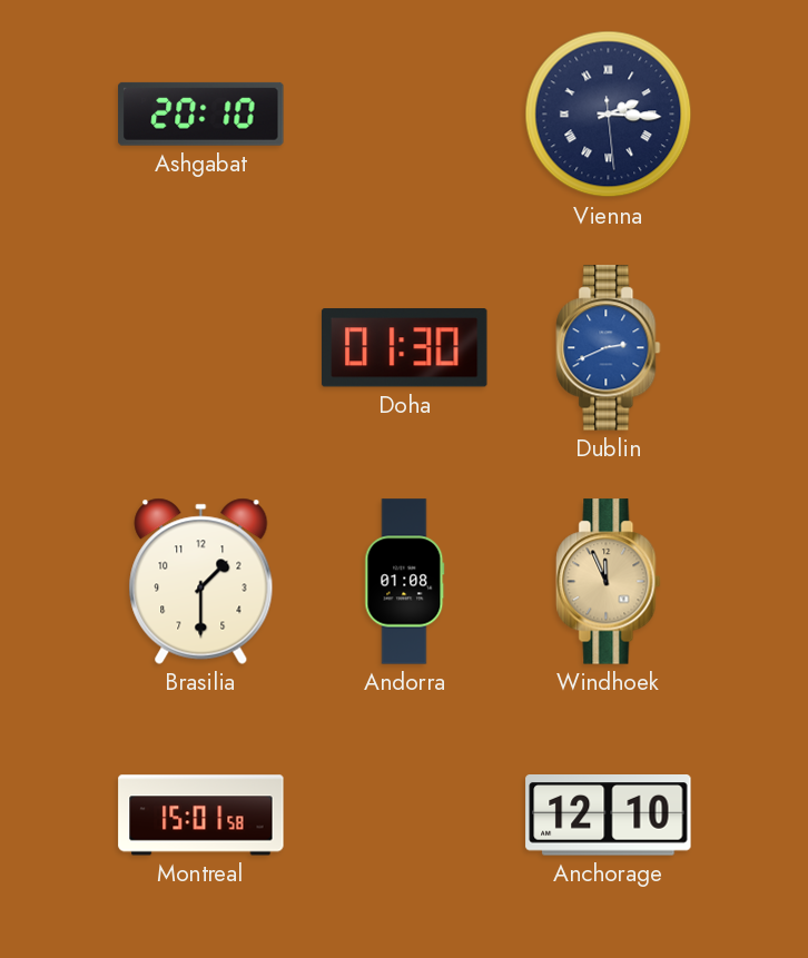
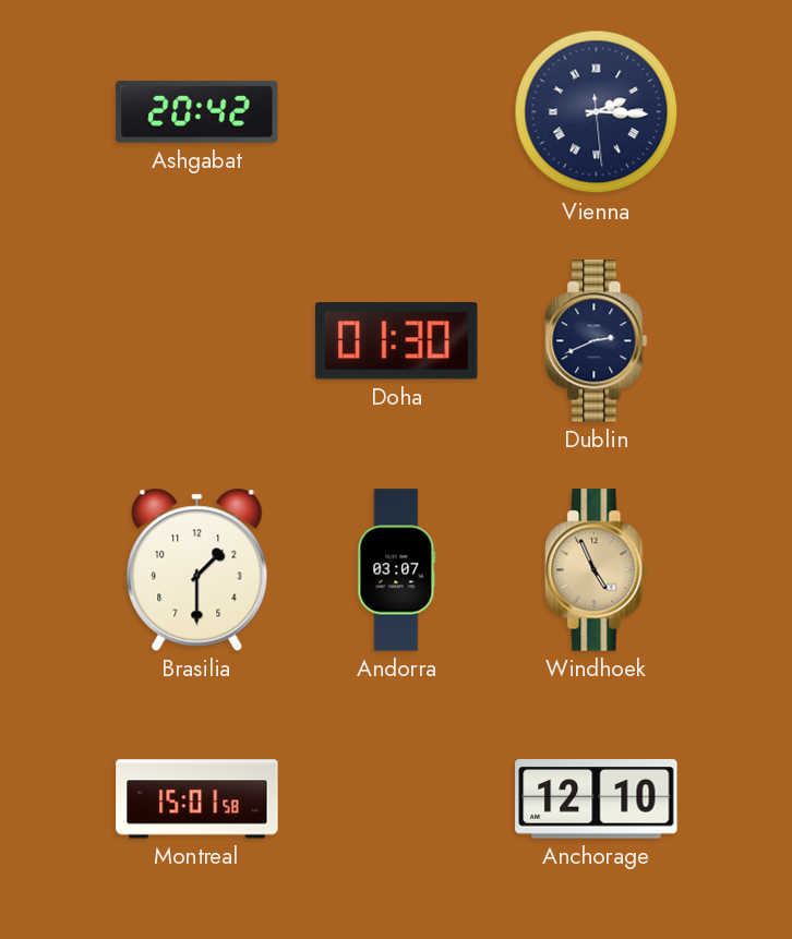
Ashgabat: 20:10 -> 20:42 (197, 111)
Dublin dial: blue -> navy (597, 341)
Andorra: 01:08 -> 03:07 (397, 570)
Windhoek: 11:56 -> 4:56 (597, 570)
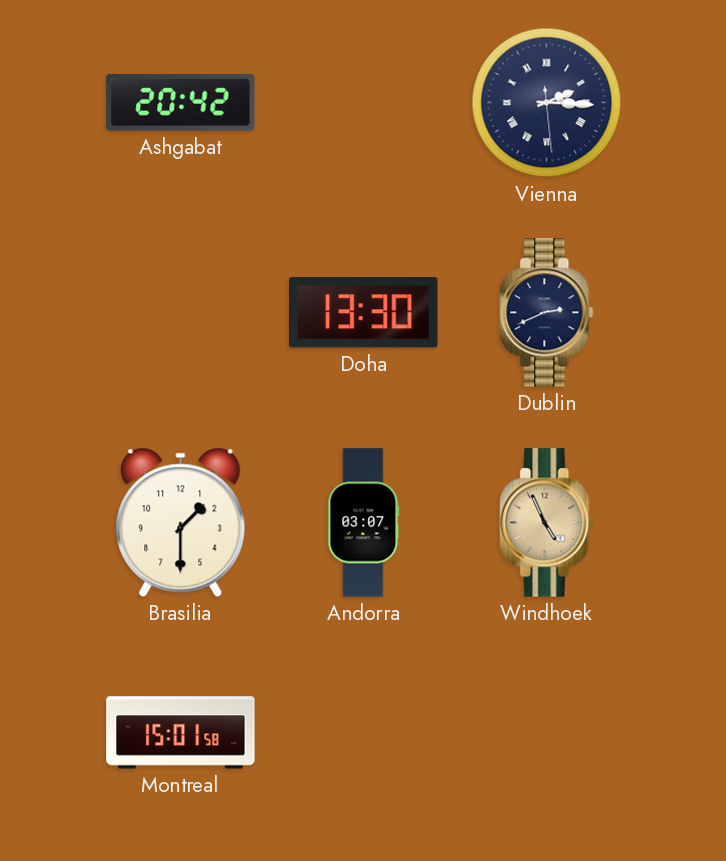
Doha: 01:30 -> 13:30 (363, 313)
Anchorage: 12:10 -> none (597, 799)
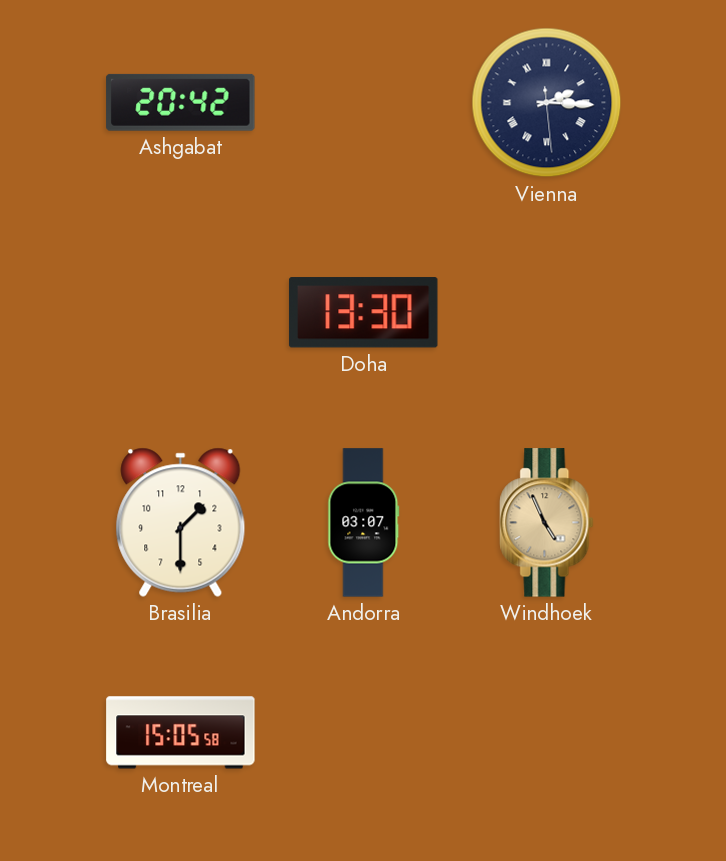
Dublin: 2:41 -> none (547, 313)
Montreal: 15:01 -> 15:05 (181, 733)
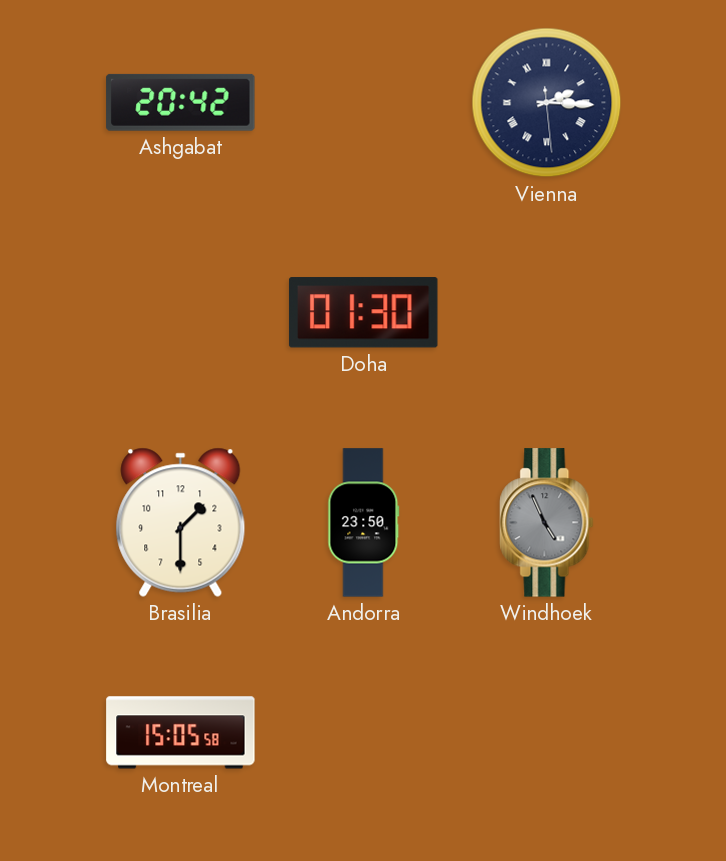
Doha: 13:30 -> 01:30 (363, 313)
Andorra: 03:07 -> 23:50 (364, 523)
Windhoek dial: champagne -> grey (547, 523)
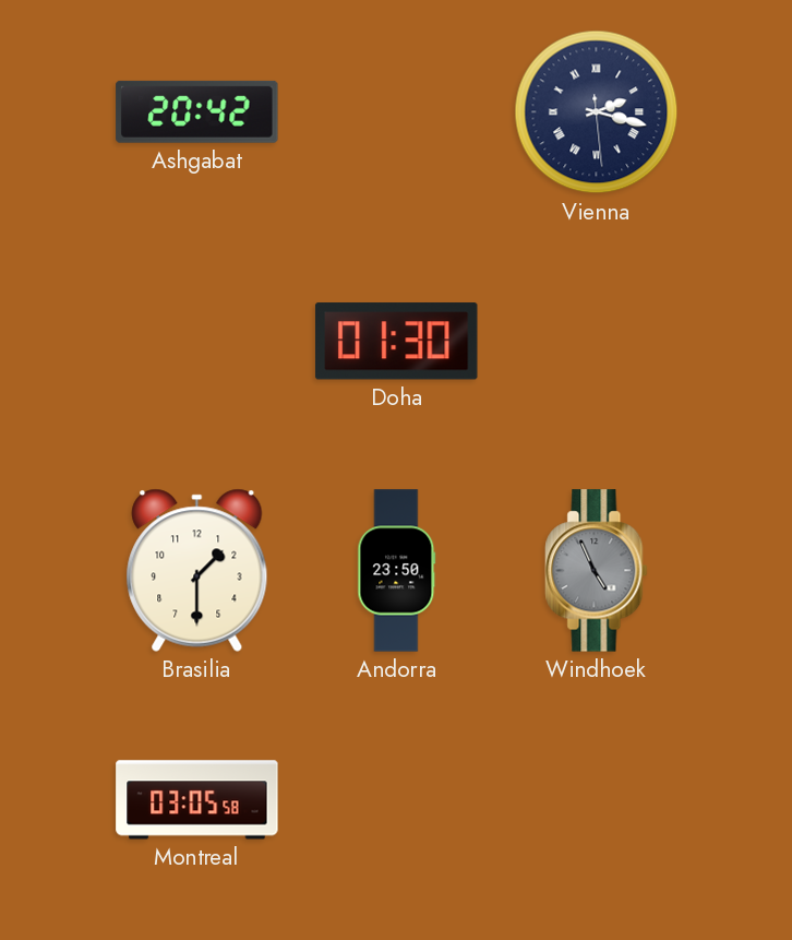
Vienna: 2:15 -> 2:17 (597, 112)
Montreal: 15:05 -> 03:05 (197, 800)
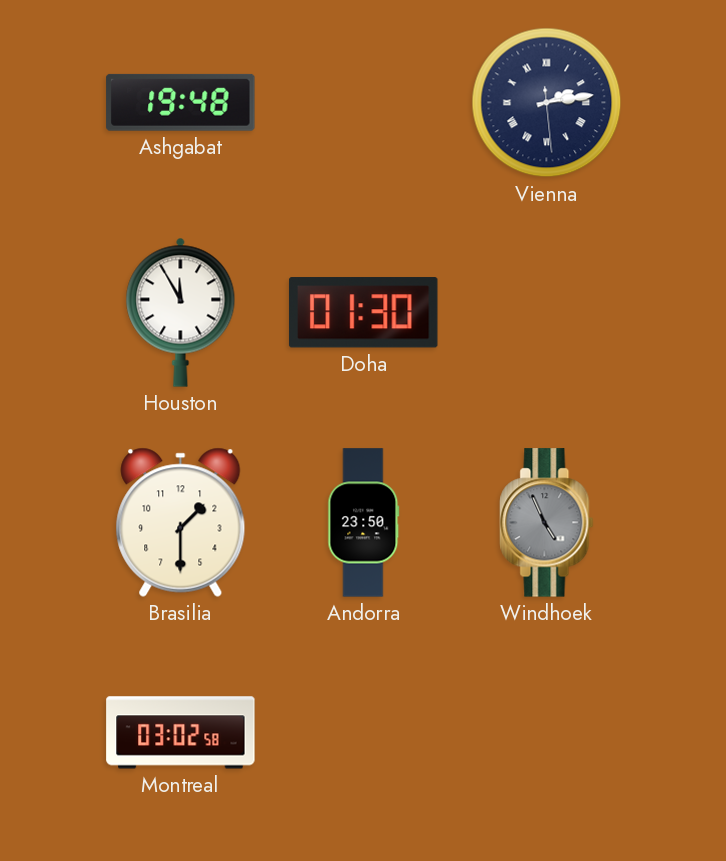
Ashgabat: 20:42 -> 19:48 (181, 102)
Vienna: 2:17 -> 2:13 (547, 103)
Houston: none -> 11:55 (181, 312)
Montreal: 03:05 -> 03:02 (181, 733)
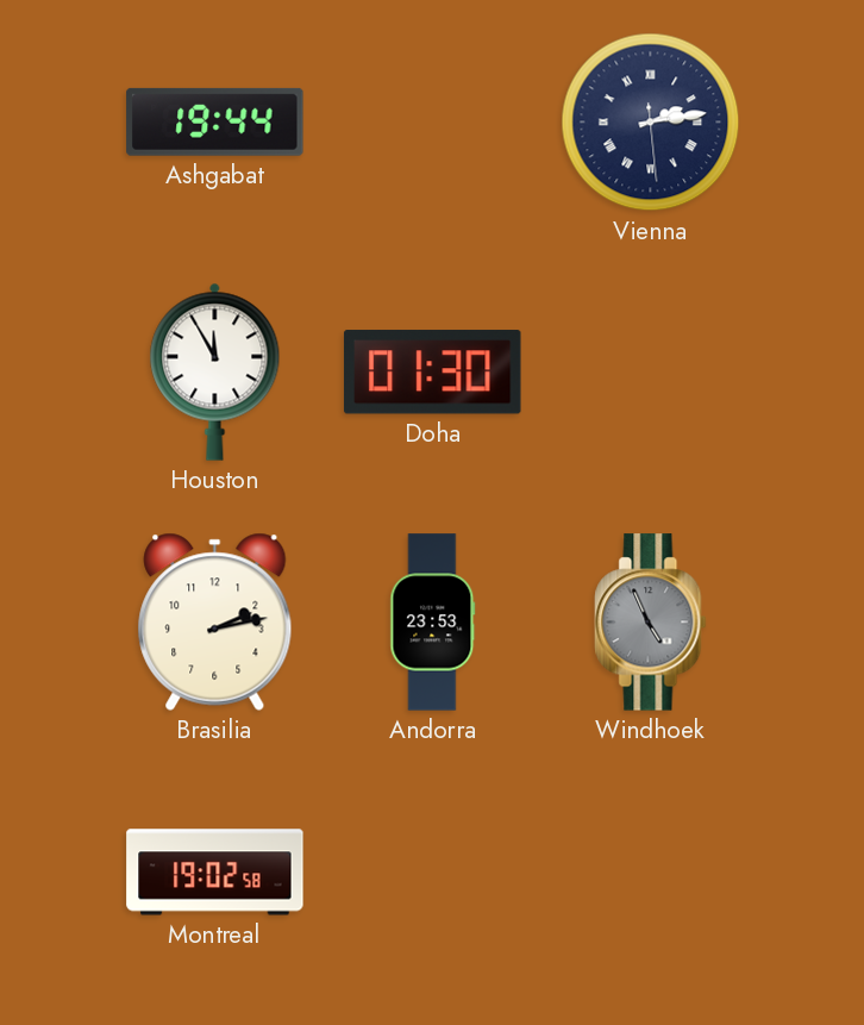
Ashgabat: 19:48 -> 19:44 (215, 121)
Brasilia: 1:30 -> 2:13 (215, 621)
Andorra: 23:50 -> 23:53 (433, 623)
Montreal: 03:02 -> 19:02 (215, 873)
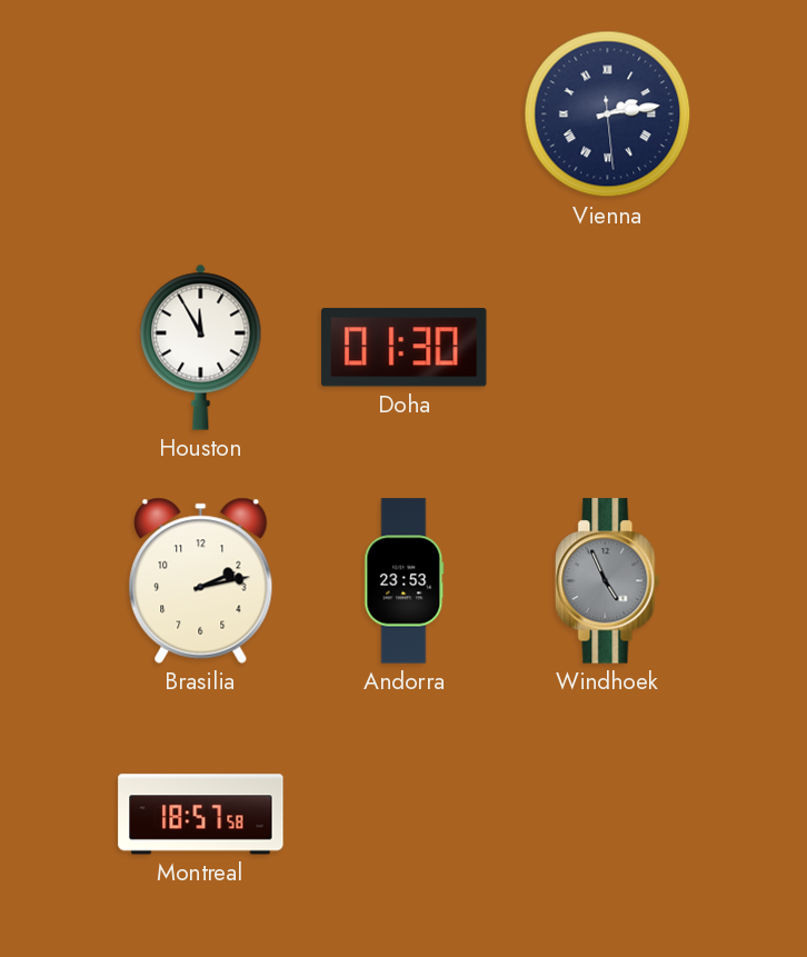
Ashgabat: 19:44 -> none (215, 121)
Montreal: 19:02 -> 18:57 (201, 815)
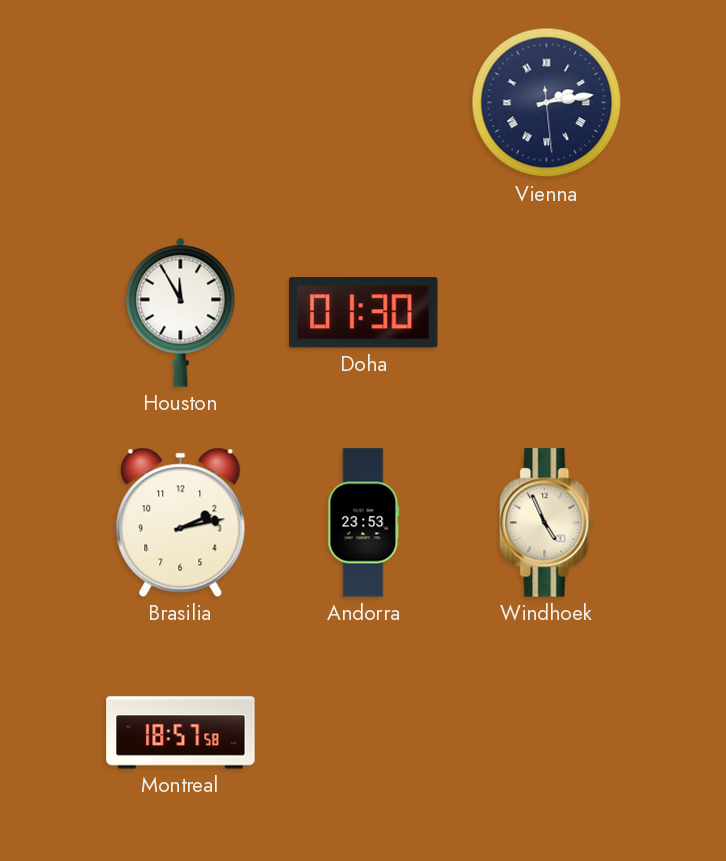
Windhoek dial: grey -> cream (547, 523)
